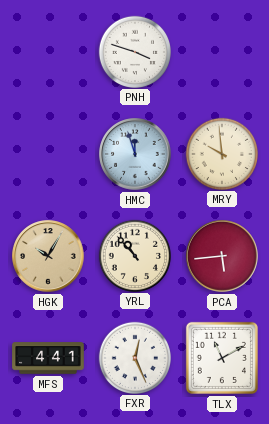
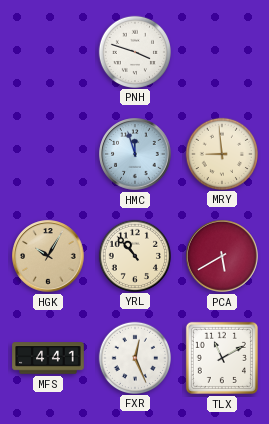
MRY: 9:59 -> 8:59 (221, 153)
PCA: 5:44 -> 5:40 (222, 256)
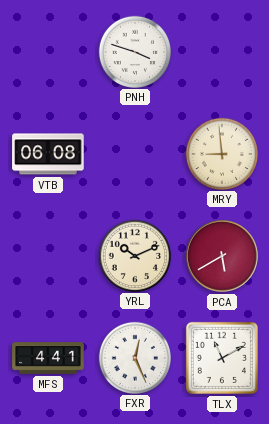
VTB: none -> 06:08 (48, 154)
HMC: 11:57 -> none (135, 154)
HGK: 10:05 -> none (48, 256)
YRL: 10:53 -> 10:11 (134, 255)
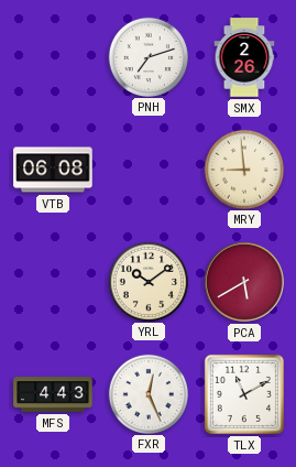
PNH: 3:48 -> 7:12 (147, 56)
SMX: none -> 2:26 (244, 57)
YRL: 10:11 -> 10:09 (147, 281)
MFS: 4:41 -> 4:43 (53, 394)
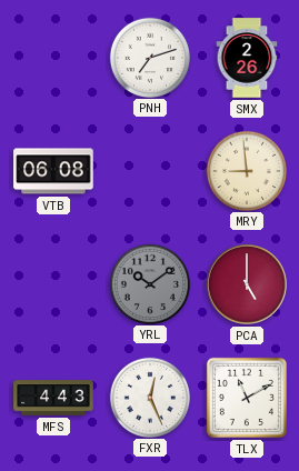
YRL dial: cream -> grey (149, 283)
PCA: 5:40 -> 5:00 (247, 284)
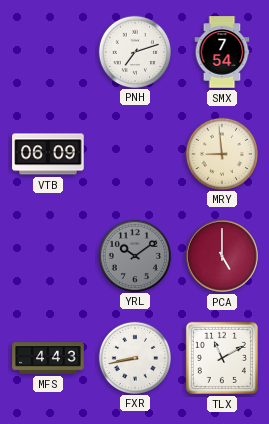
SMX: 2:26 -> 7:54 (222, 52)
VTB: 06:08 -> 06:09 (48, 154)
FXR: 12:26 -> 8:43 (134, 357)
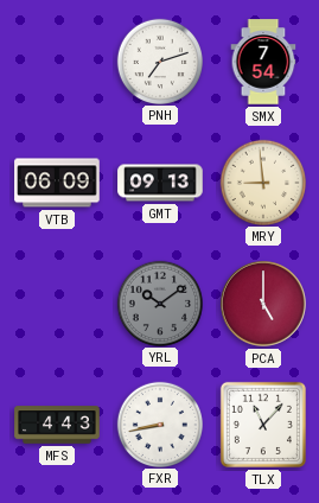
GMT: none -> 09:13 (160, 183)
TLX: 11:10 -> 11:07 (263, 425)
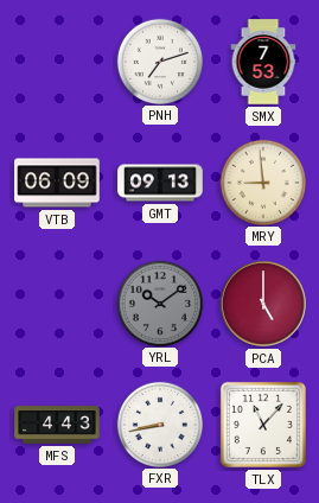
SMX: 7:54 -> 7:53 (263, 62)
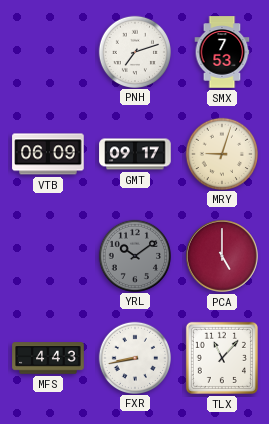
GMT: 09:13 -> 09:17 (135, 154)
MRY: 8:59 -> 9:03 (221, 153)
